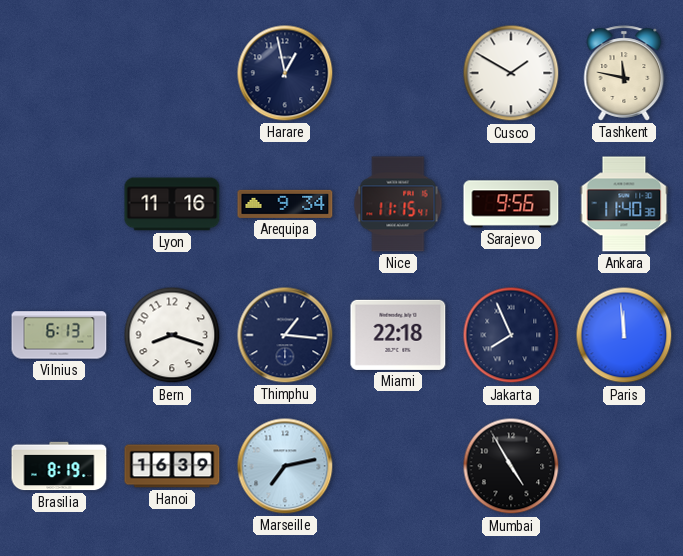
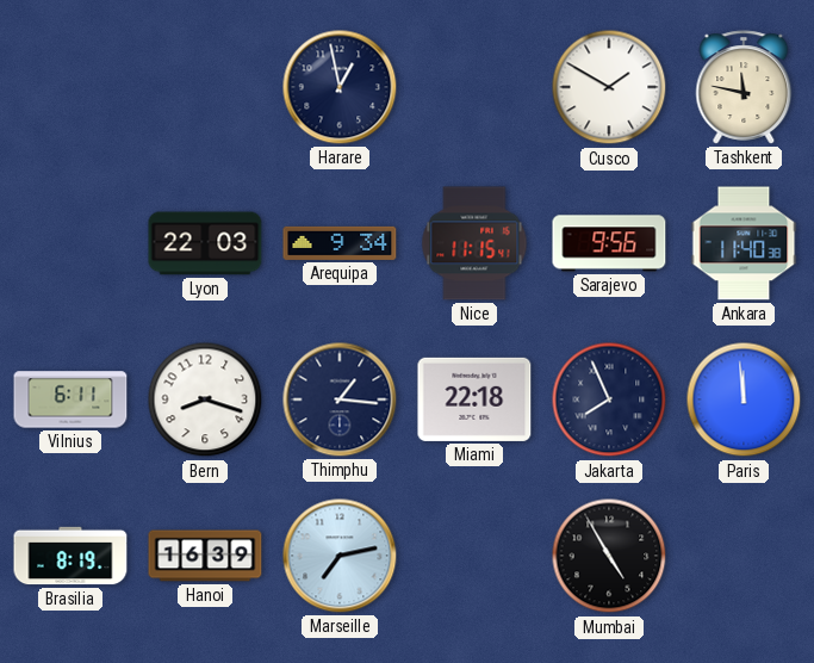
Lyon: 11:16 -> 22:03 (205, 243)
Vilnius: 6:13 -> 6:11 (70, 399)
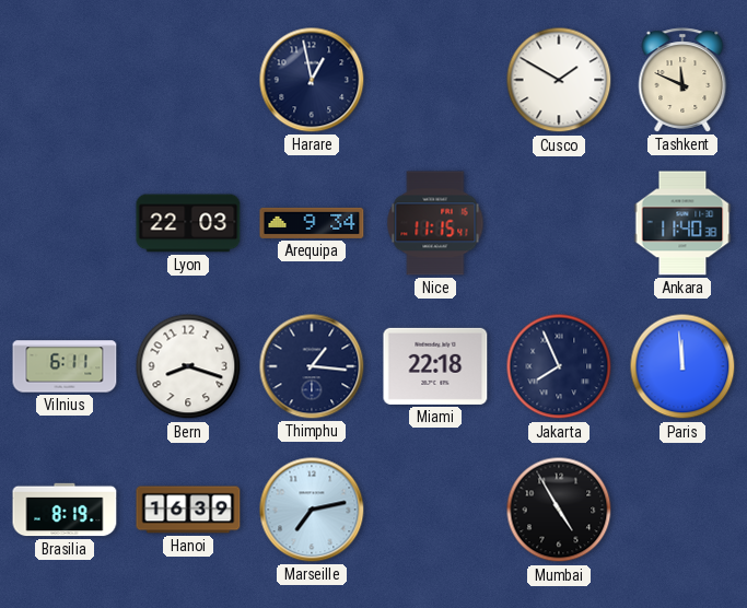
Tashkent: 11:47 -> 11:49 (682, 80)
Sarajevo: 9:56 -> none (609, 243)
